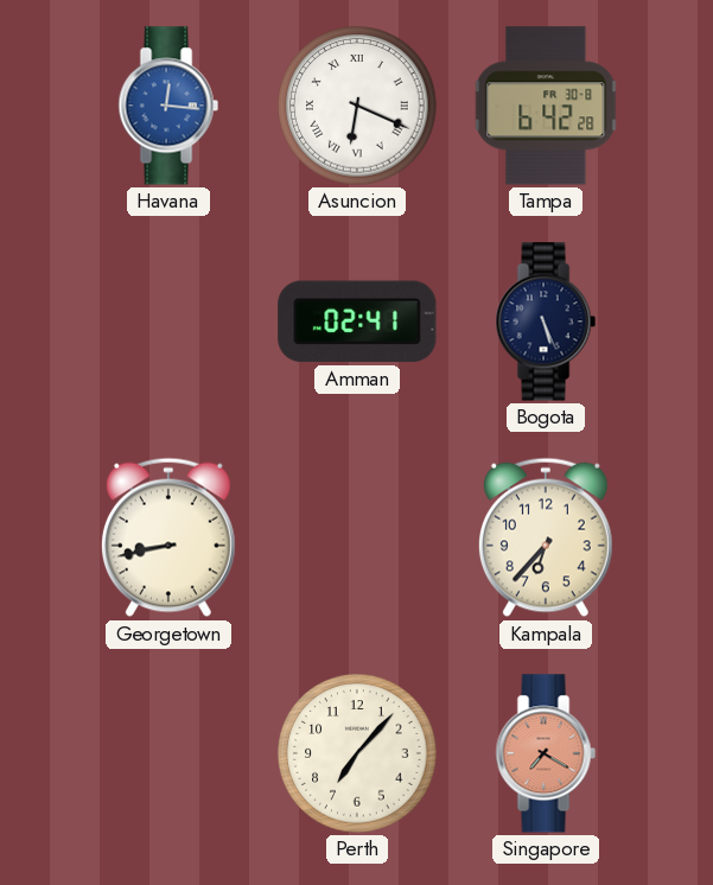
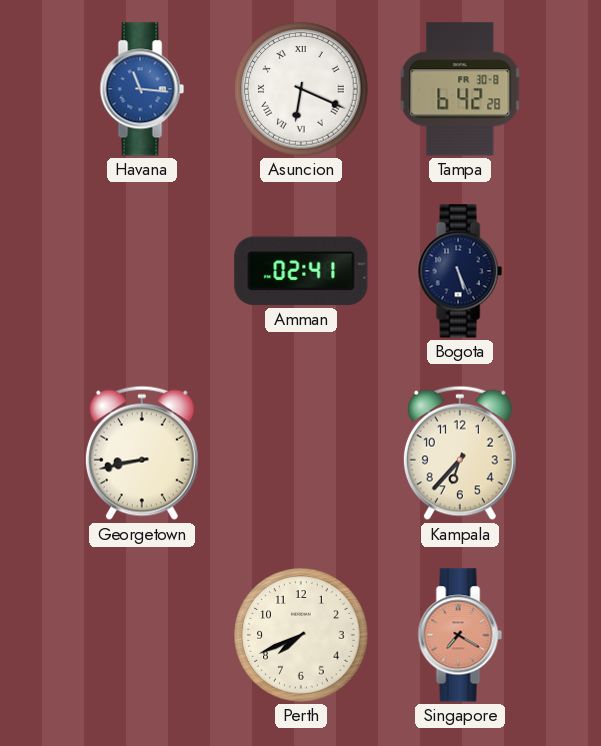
Havana: 12:16 -> 11:16 (142, 89)
Perth: 7:07 -> 7:41 (301, 635)
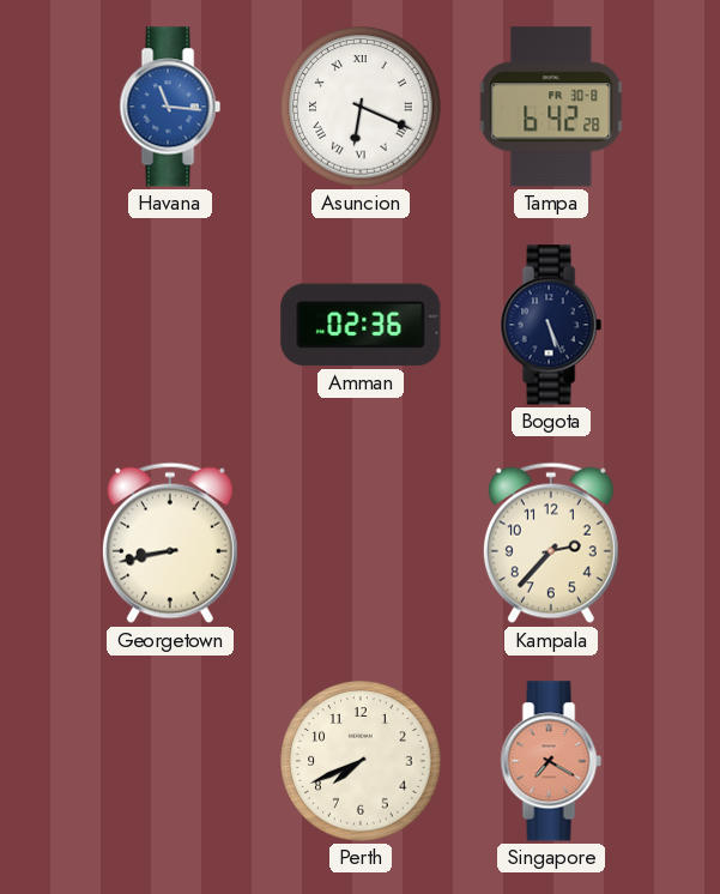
Amman: 02:41 -> 02:36 (361, 325)
Kampala: 6:37 -> 2:37 (551, 543)
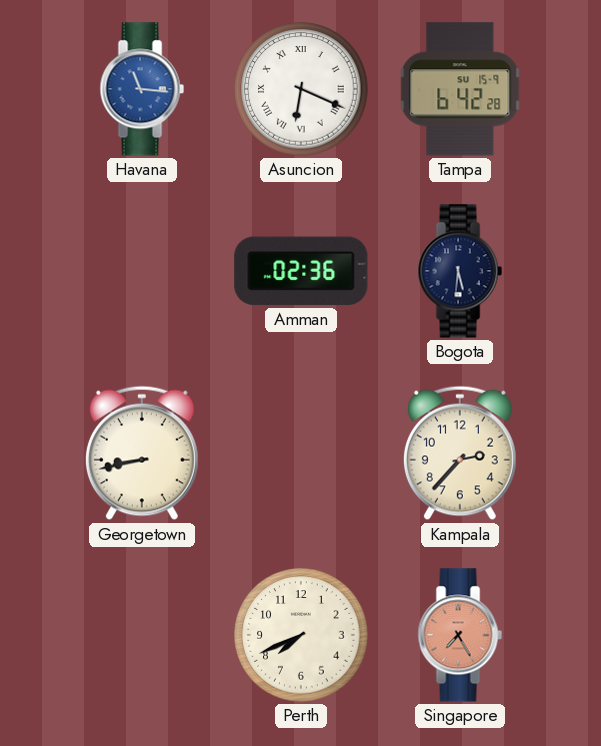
Tampa date: FR 30-8 -> SU 15-9 (460, 89)
Bogota: 5:26 -> 5:31 (460, 271)
Singapore: 7:20 -> 7:25 (460, 635)
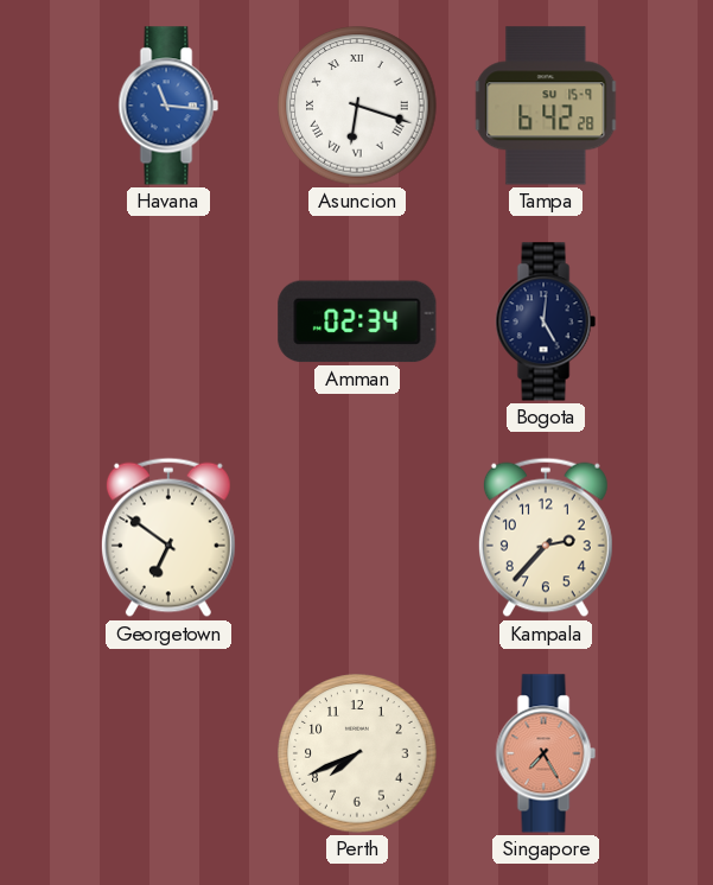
Asuncion: 6:19 -> 6:18 (357, 106)
Amman: 02:36 -> 02:34 (357, 321)
Bogota: 5:31 -> 5:01 (546, 321)
Georgetown: 8:43 -> 6:51 (168, 537)
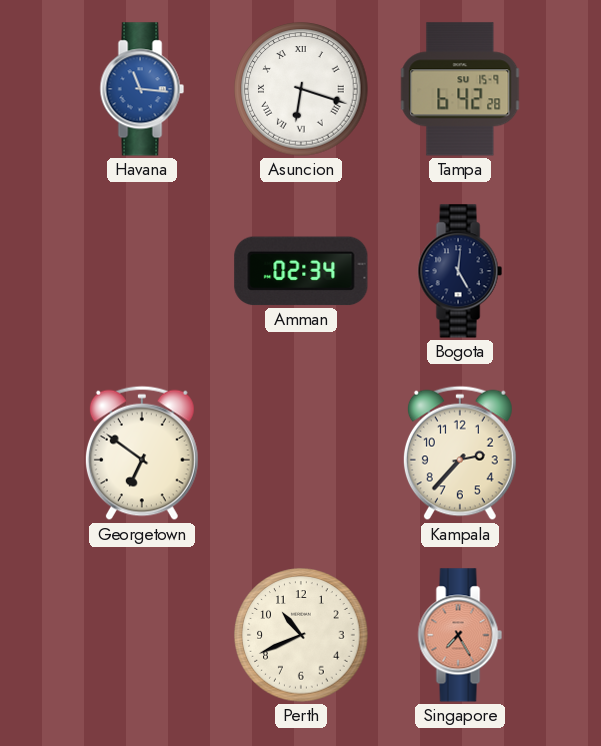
Perth: 7:41 -> 10:41 (301, 635)
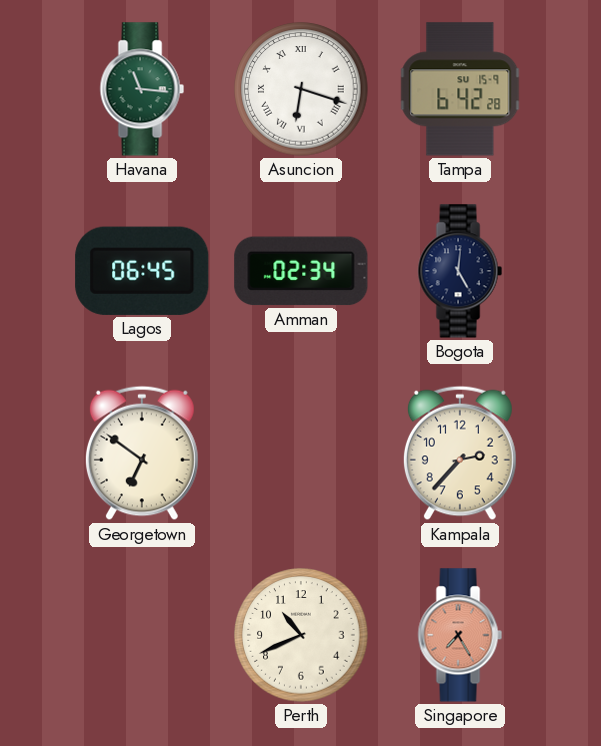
Havana dial: blue -> green (142, 89)
Lagos: none -> 06:45 (142, 271)
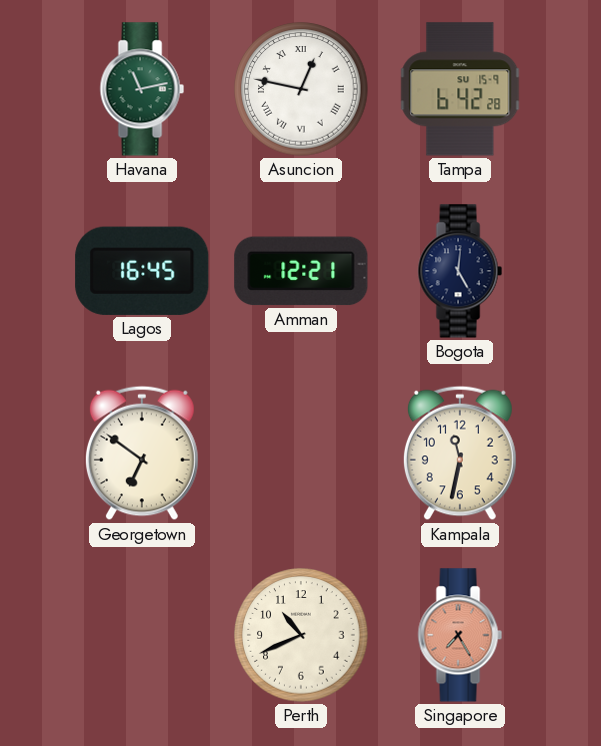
Havana: 11:16 -> 11:13 (142, 89)
Asuncion: 6:18 -> 12:47 (301, 89)
Lagos: 06:45 -> 16:45 (142, 271)
Amman: 02:34 -> 12:21 (301, 271)
Kampala: 2:37 -> 11:32 (460, 453)
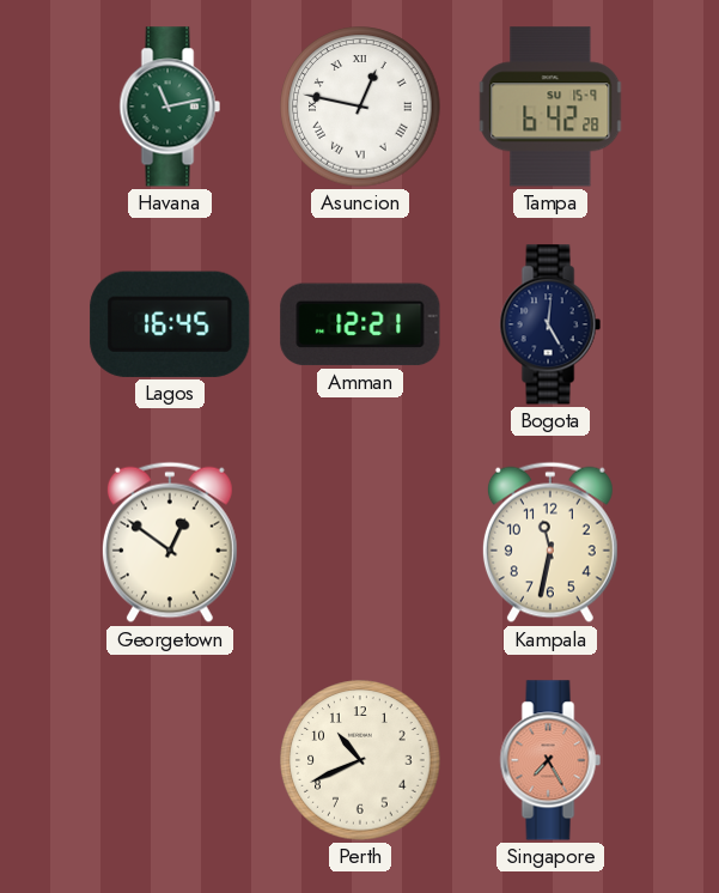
Georgetown: 6:51 -> 12:51 (170, 542)
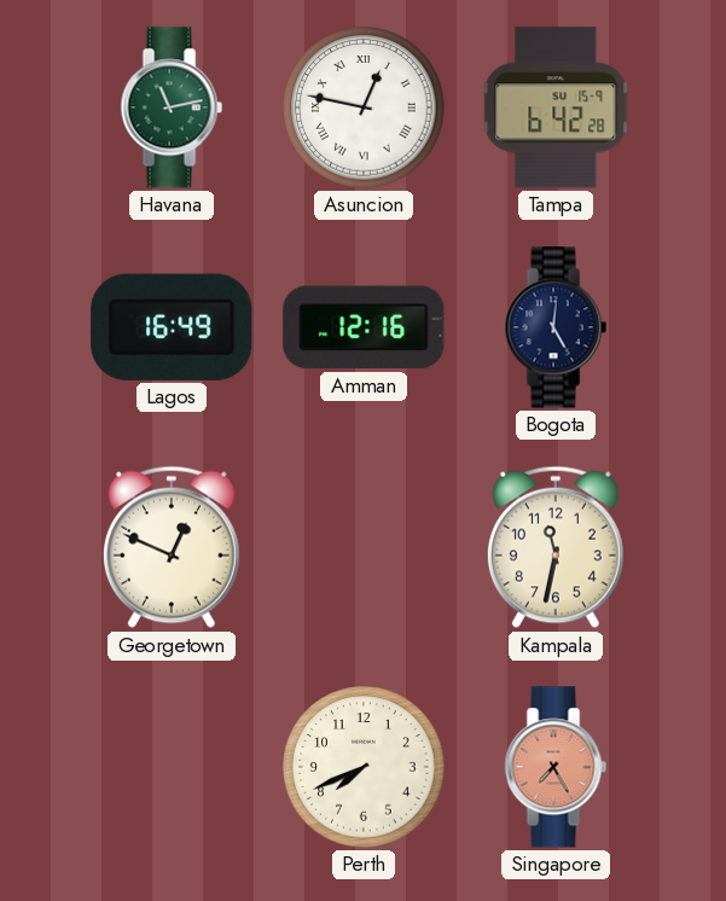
Lagos: 16:45 -> 16:49 (172, 327)
Amman: 12:21 -> 12:16 (364, 327)
Georgetown: 12:51 -> 12:49 (172, 547)
Perth: 10:41 -> 7:41 (364, 767)
